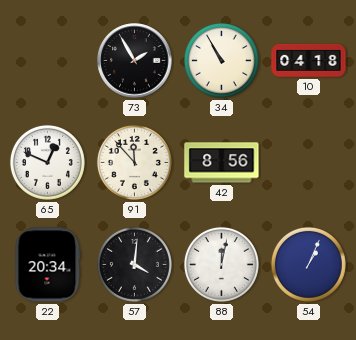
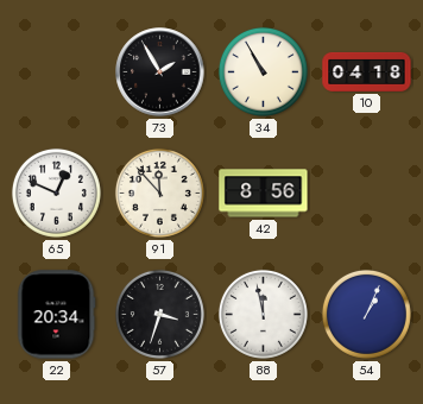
57: 4:01 -> 3:33 (159, 314)
88: 12:02 -> 11:58 (263, 314)
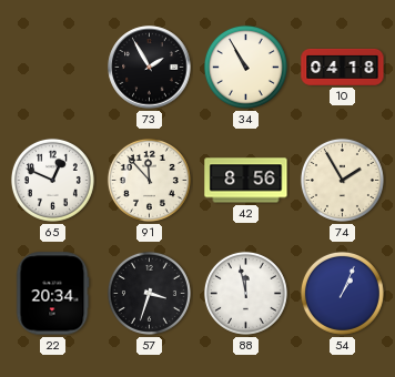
74: none -> 1:55 (342, 180)
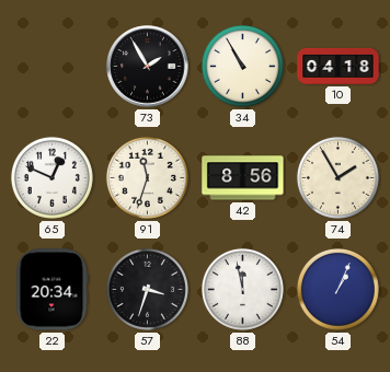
91: 11:53 -> 11:33 (147, 177)
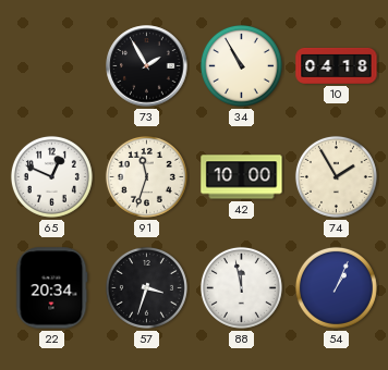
42: 8:56 -> 10:00 (242, 177)
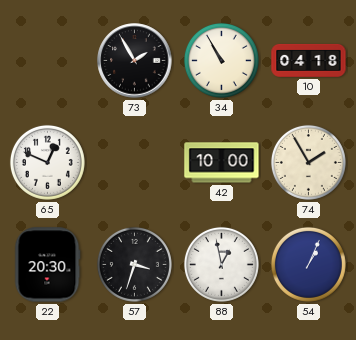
91: 11:33 -> none (146, 176)
22: 20:34 -> 20:30 (47, 265)
88: 11:58 -> 12:58 (221, 264)
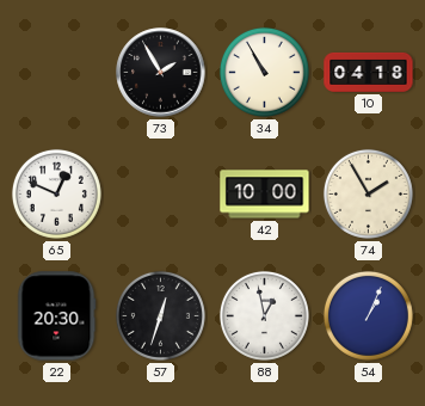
57: 3:33 -> 12:33 (160, 315)
